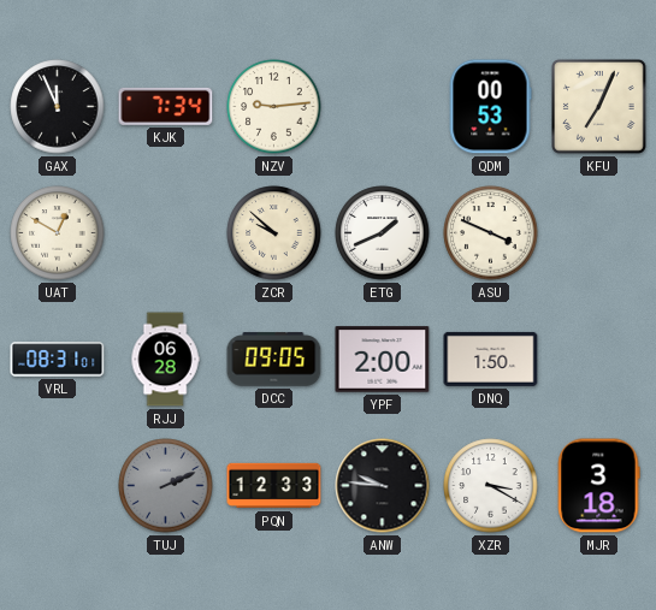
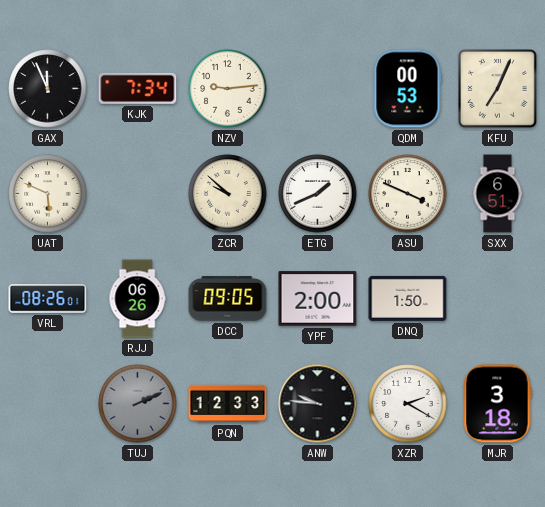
UAT: 12:50 -> 5:49 (48, 194)
SXX: none -> 6:51 (498, 194)
VRL: 08:31 -> 08:26 (48, 299)
RJJ: 06:28 -> 06:26 (137, 299)
XZR: 3:20 -> 2:20 (408, 404)
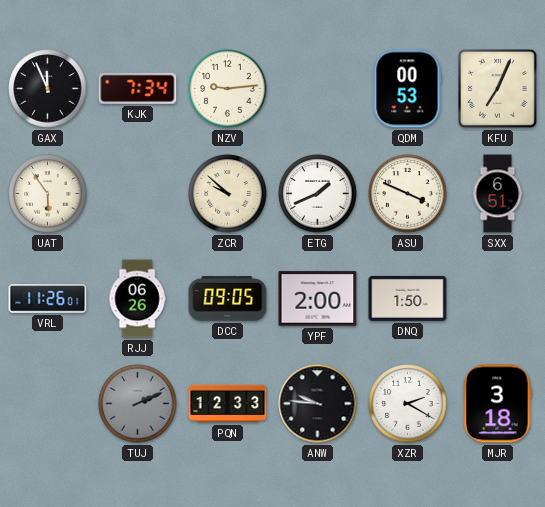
UAT: 5:49 -> 5:54 (48, 194)
VRL: 08:26 -> 11:26 (48, 299)
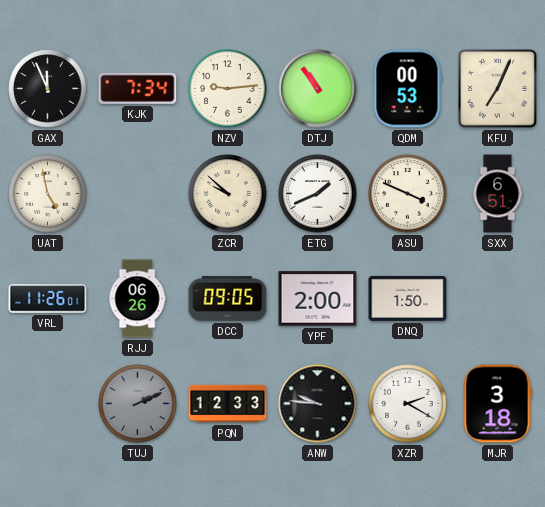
DTJ: none -> 10:54 (318, 89)
UAT: 5:54 -> 4:58 (48, 194)
